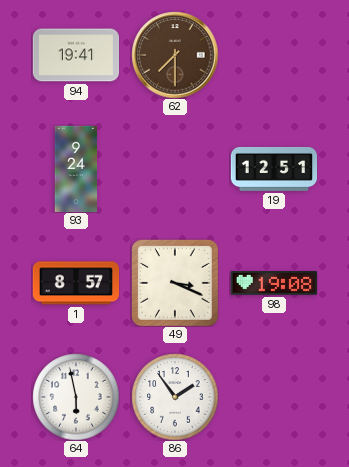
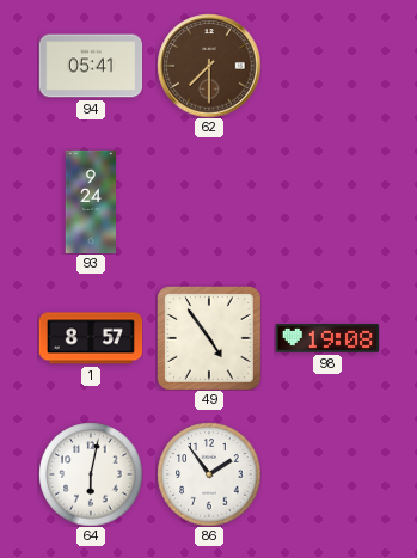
94: 19:41 -> 05:41 (91, 66)
19: 12:51 -> none (274, 169)
49: 3:19 -> 4:54 (209, 338)
64: 5:58 -> 6:02 (91, 474)
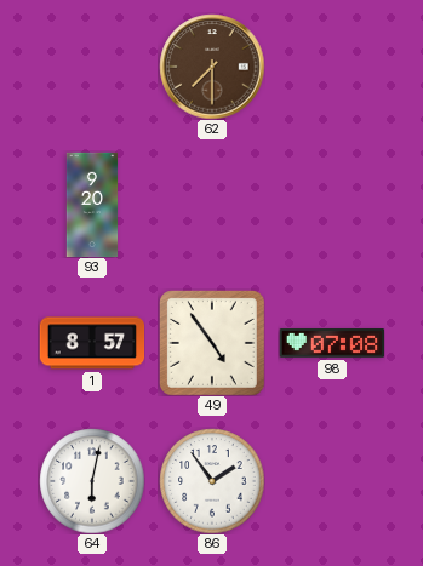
94: 05:41 -> none (91, 66)
93: 9:24 -> 9:20 (92, 205)
98: 19:08 -> 07:08 (332, 343)
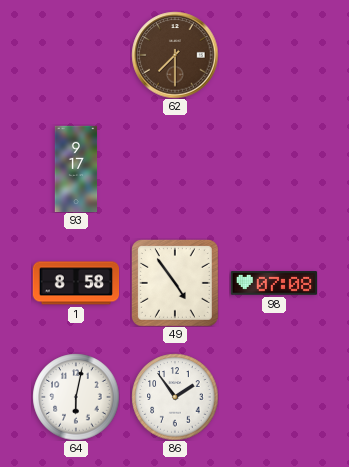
93: 9:20 -> 9:17 (76, 169)
1: 8:57 -> 8:58 (76, 283)
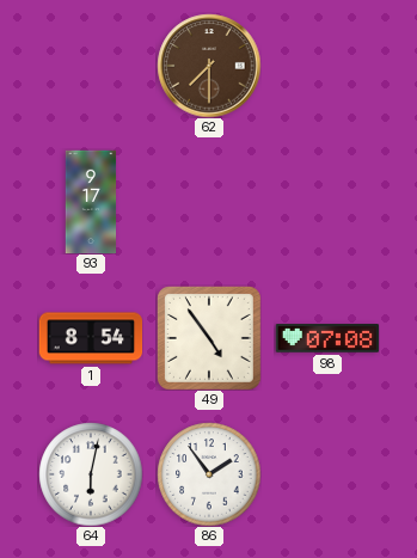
1: 8:58 -> 8:54 (91, 338)
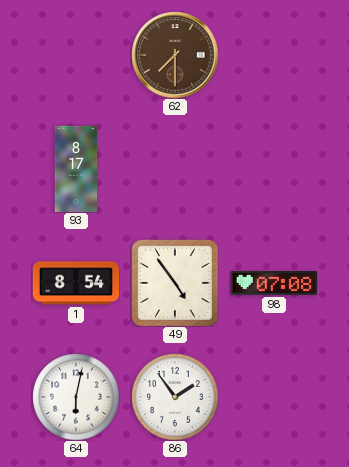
93: 9:17 -> 8:17 (76, 169)
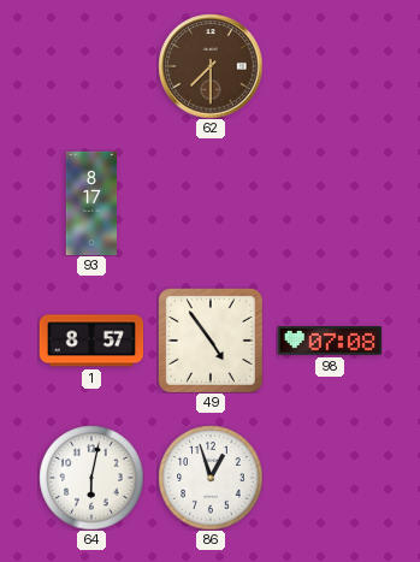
1: 8:54 -> 8:57 (91, 341)
86: 1:54 -> 12:57 (211, 478)
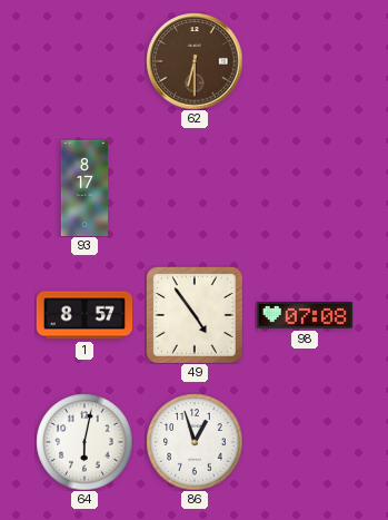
62: 7:30 -> 6:30 (195, 61)
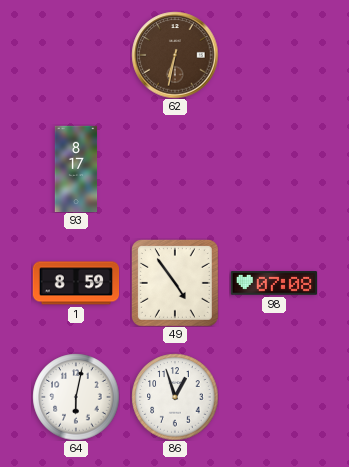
62: 6:30 -> 6:32 (175, 55)
1: 8:57 -> 8:59 (76, 283)
